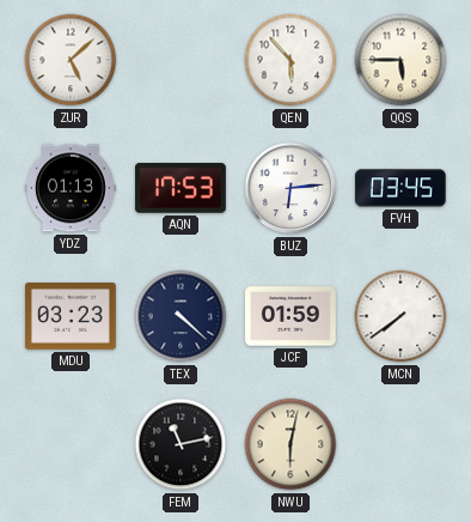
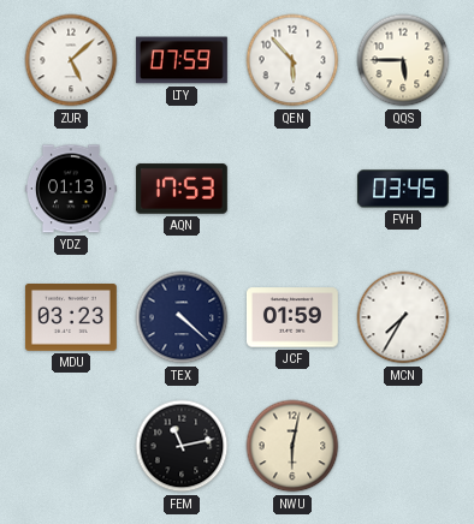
LTY: none -> 07:59 (182, 60)
BUZ: 6:14 -> none (290, 188)
MCN: 7:39 -> 7:35 (403, 317)
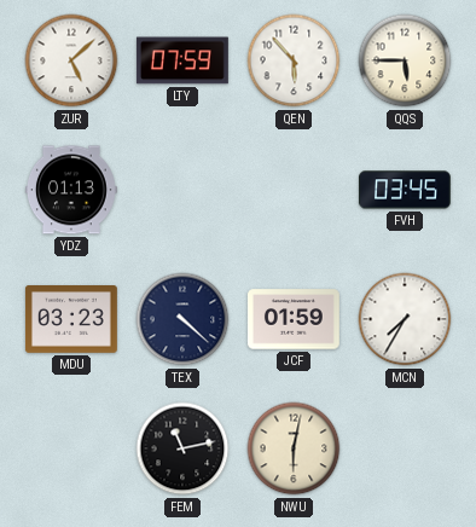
AQN: 17:53 -> none (182, 189)
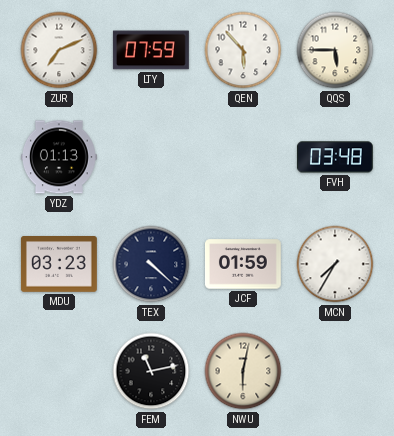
ZUR: 5:08 -> 7:11 (59, 50)
FVH: 03:45 -> 03:48 (335, 157)
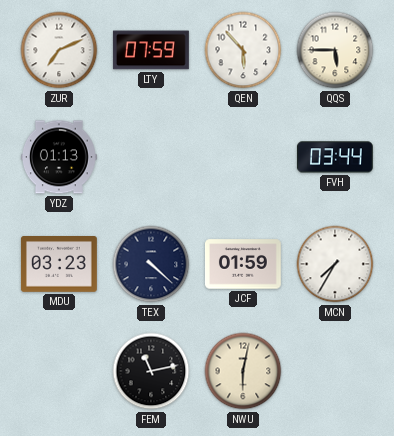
FVH: 03:48 -> 03:44 (335, 157)
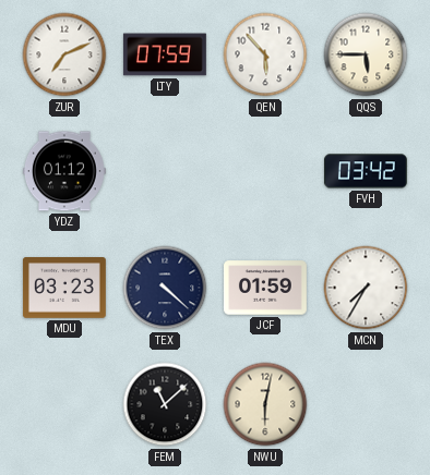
YDZ: 01:13 -> 01:12 (64, 171)
FVH: 03:44 -> 03:42 (366, 171)
FEM: 11:13 -> 11:08 (165, 404)
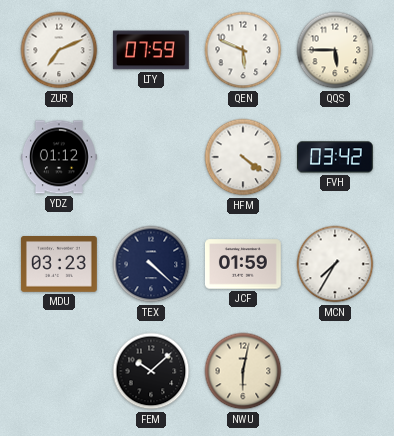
QEN: 5:53 -> 5:49 (243, 50)
HFM: none -> 4:21 (243, 157)
FEM: 11:08 -> 10:08 (151, 371)
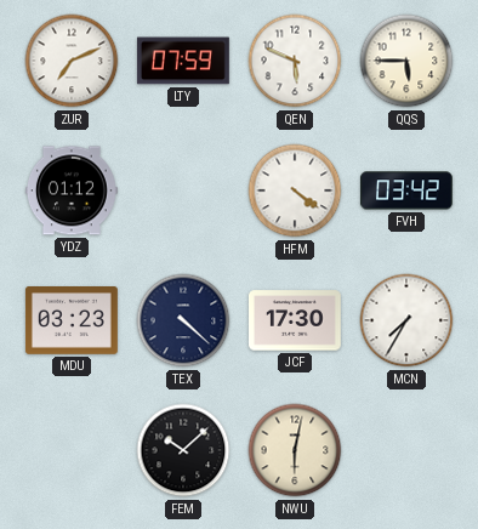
JCF: 01:59 -> 17:30 (295, 320)
